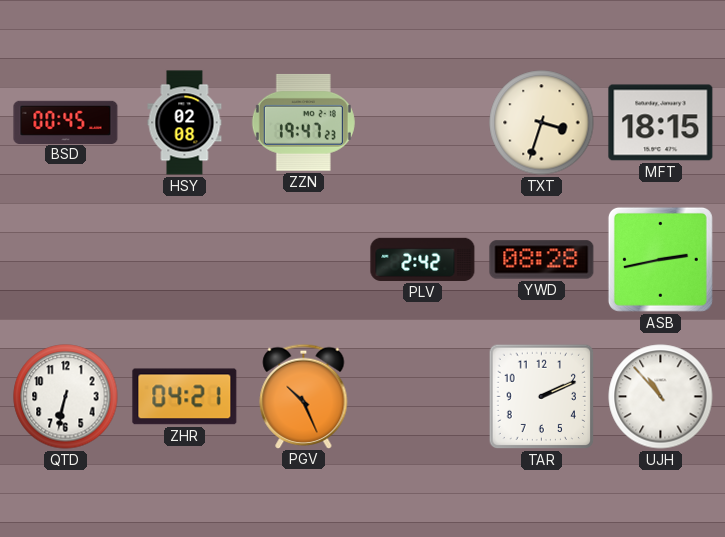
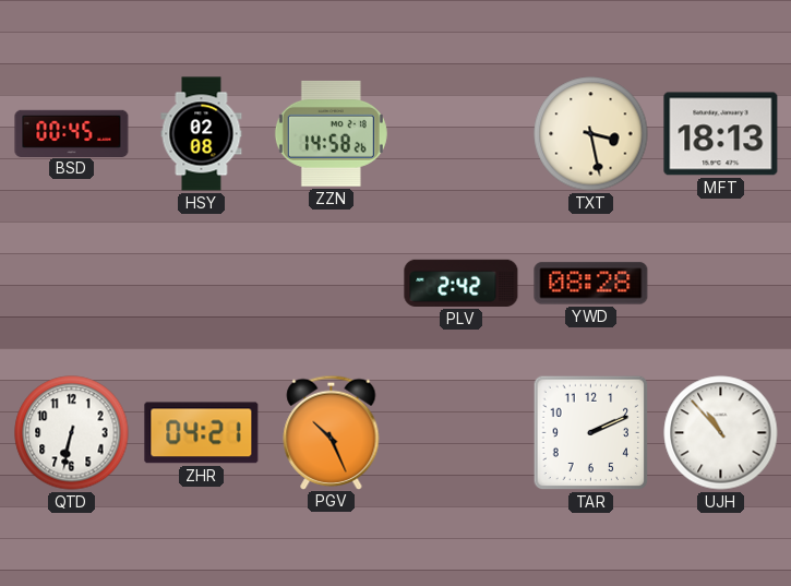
ZZN: 19:47 -> 14:58 (331, 133)
TXT: 3:33 -> 3:28 (591, 134)
MFT: 18:15 -> 18:13 (721, 134)
ASB: 2:43 -> none (660, 259)
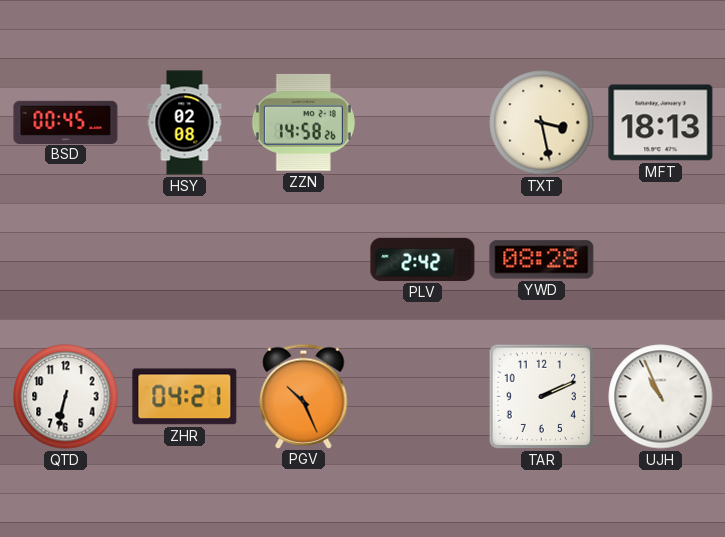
UJH: 10:53 -> 10:56 (661, 397)
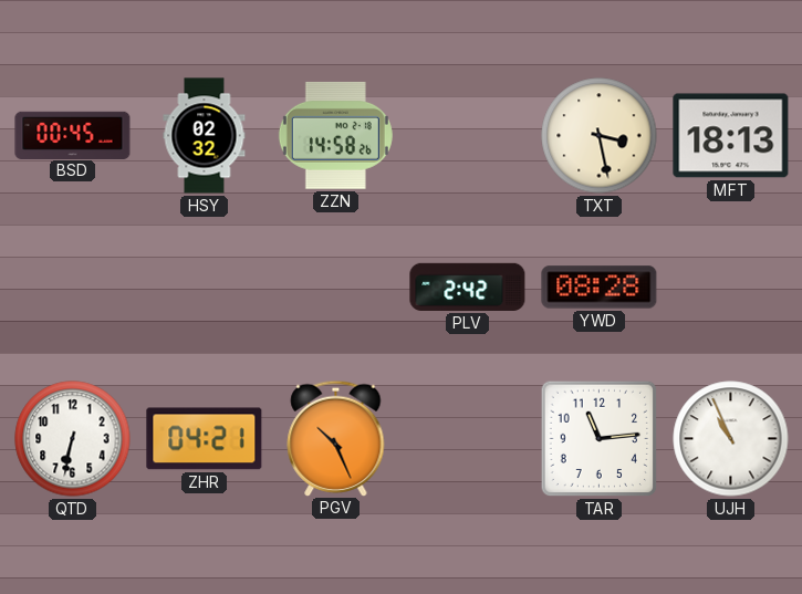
HSY: 02:08 -> 02:32 (205, 136)
TAR: 2:11 -> 11:14 (600, 439)
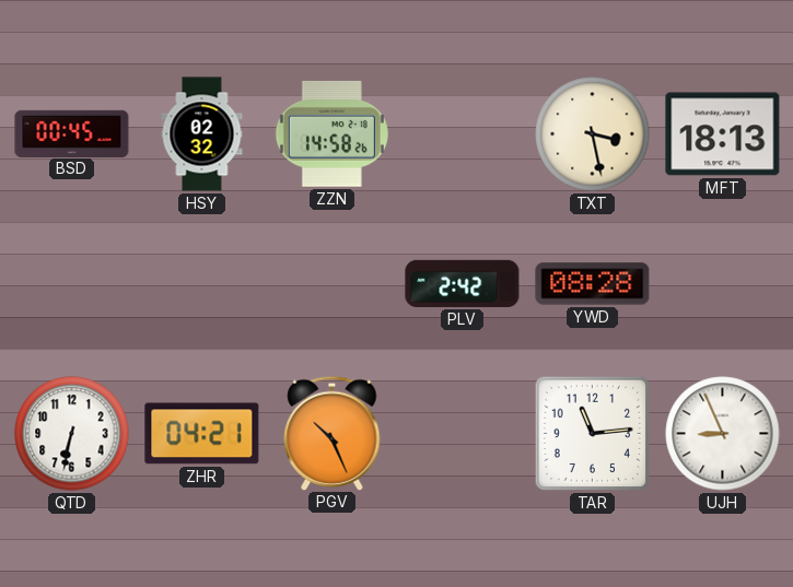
UJH: 10:56 -> 8:56 (723, 434)
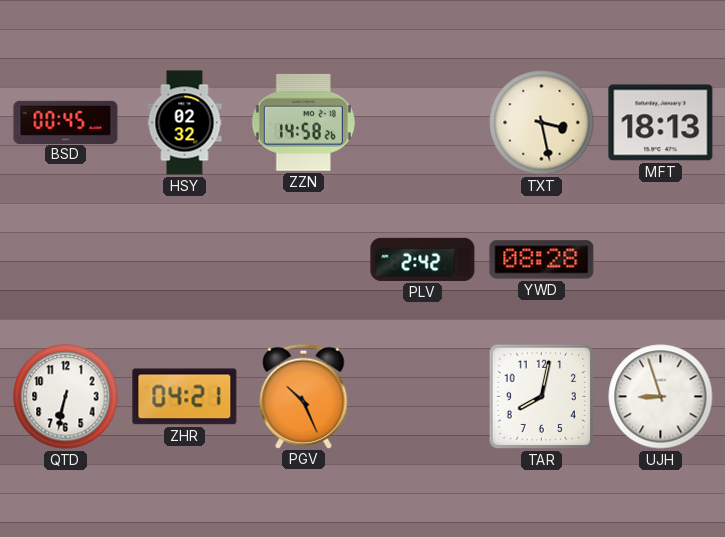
TAR: 11:14 -> 8:02 (542, 397)
UJH: 8:56 -> 8:57 (661, 397)
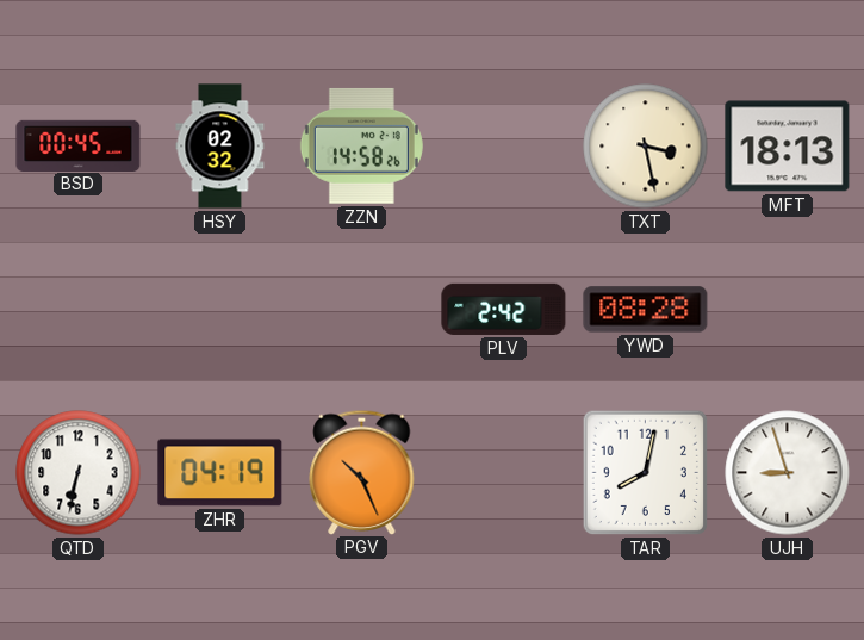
ZHR: 04:21 -> 04:19 (220, 473)
